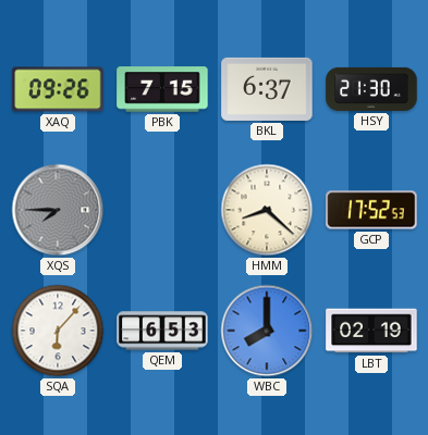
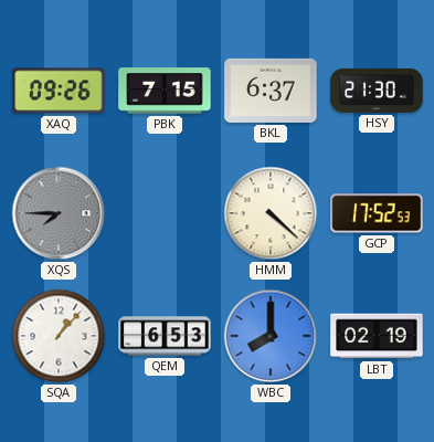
HMM: 8:22 -> 4:22 (271, 213)
SQA: 6:07 -> 1:07 (59, 336)
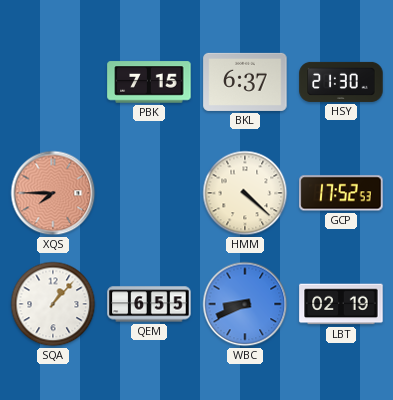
XAQ: 09:26 -> none (59, 91)
XQS dial: grey -> salmon (53, 193)
QEM: 6:53 -> 6:55 (149, 304)
WBC: 8:00 -> 8:41 (245, 304)
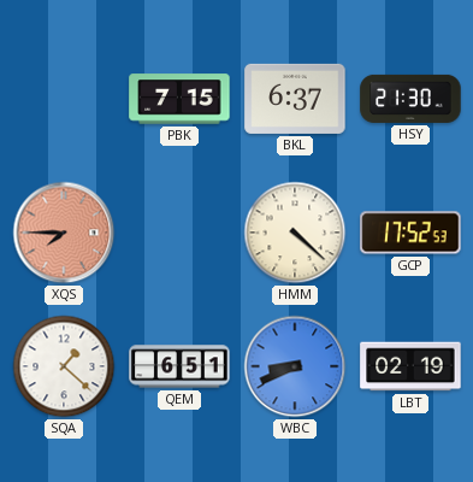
SQA: 1:07 -> 1:22 (64, 366)
QEM: 6:55 -> 6:51 (179, 366)
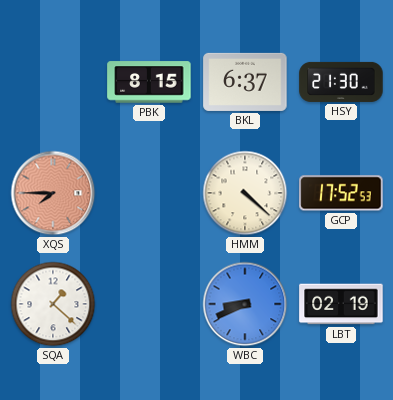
PBK: 7:15 -> 8:15 (149, 82)
QEM: 6:51 -> none (179, 366)
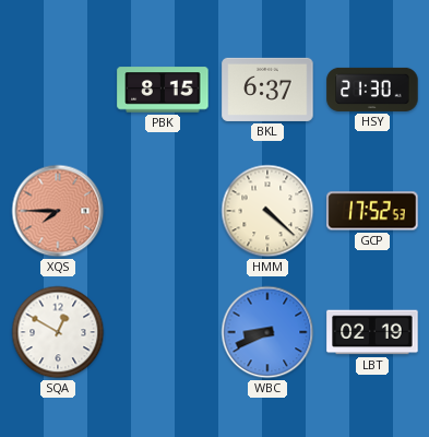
SQA: 1:22 -> 12:50 (58, 332)
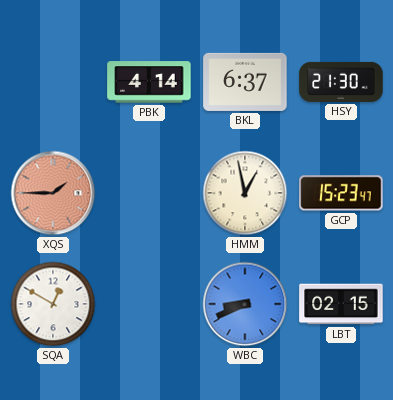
PBK: 8:15 -> 4:14 (149, 82)
XQS: 7:45 -> 1:45 (53, 193)
HMM: 4:22 -> 12:58 (245, 193)
GCP: 17:52 -> 15:23 (341, 193)
LBT: 02:19 -> 02:15 (341, 304)
